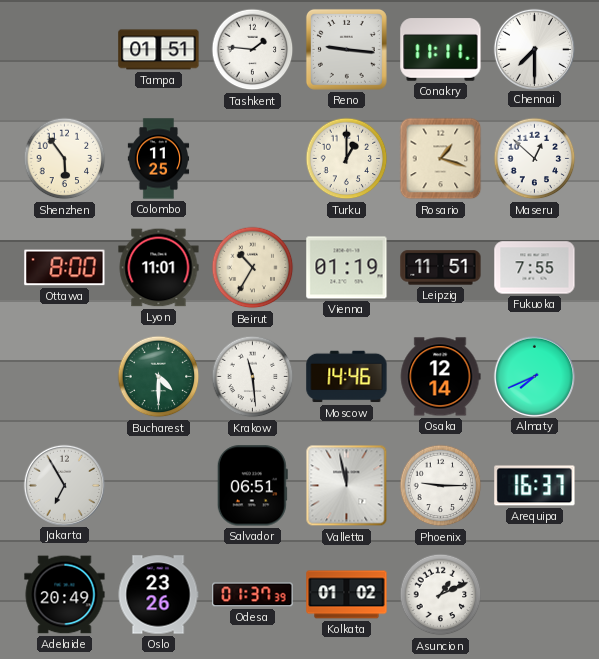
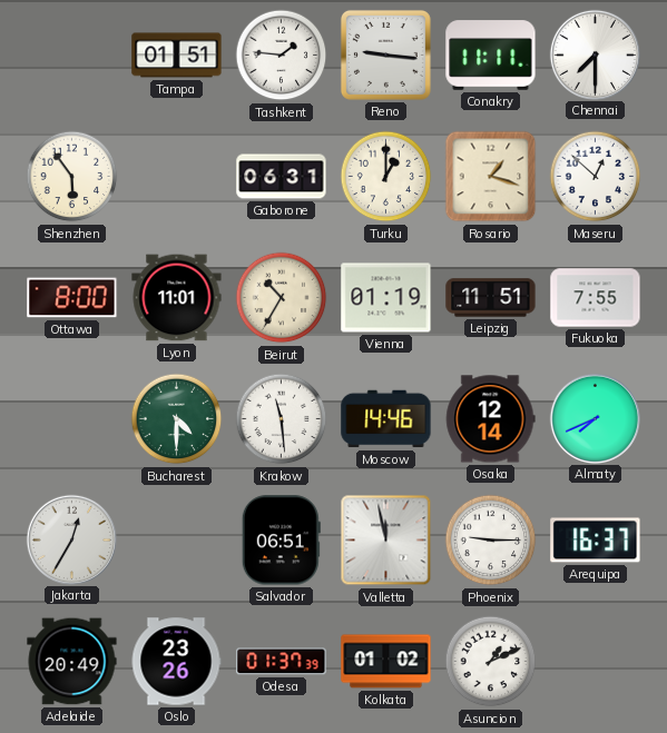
Colombo: 11:25 -> none (159, 159)
Gaborone: none -> 06:31 (282, 177)
Jakarta: 6:55 -> 12:35 (71, 539)
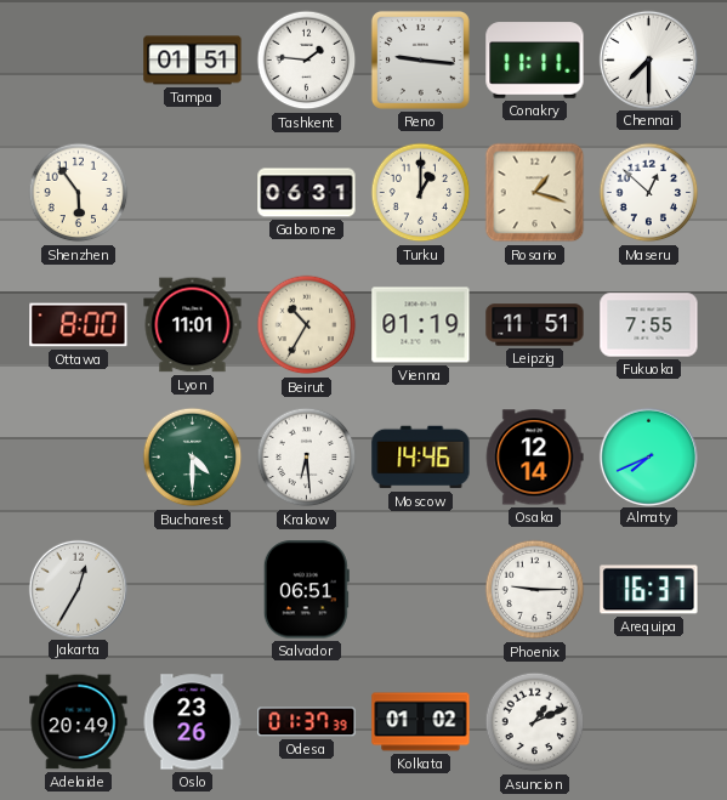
Krakow: 11:29 -> 6:29 (307, 458)
Valletta: 11:58 -> none (386, 541)
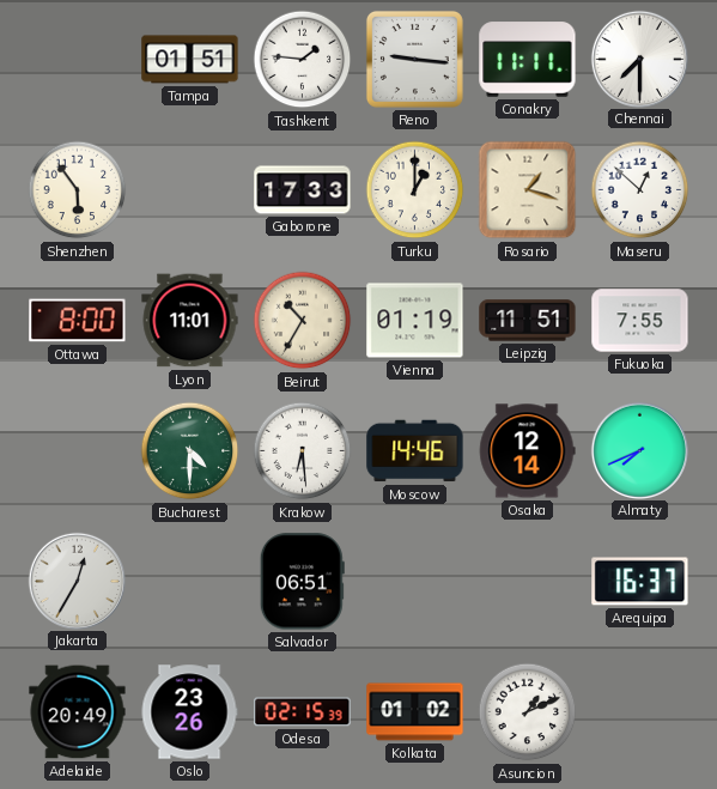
Gaborone: 06:31 -> 17:33 (303, 190)
Phoenix: 9:15 -> none (535, 590)
Odesa: 01:37 -> 02:15 (303, 712)
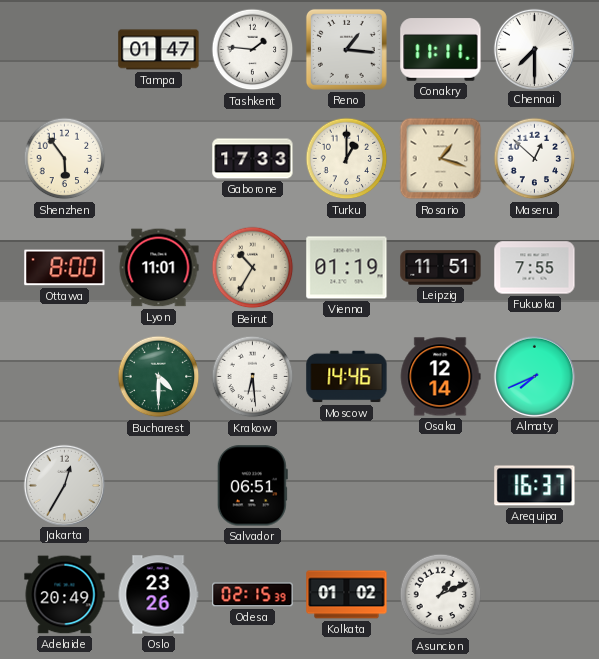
Tampa: 01:51 -> 01:47 (159, 50)
Reno: 9:16 -> 1:16 (346, 49)
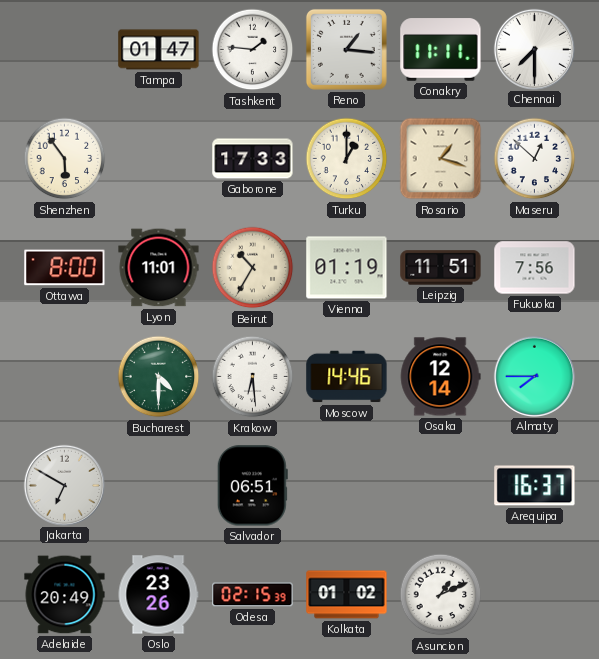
Fukuoka: 7:55 -> 7:56 (535, 268)
Almaty: 7:41 -> 7:45 (534, 376)
Jakarta: 12:35 -> 6:50 (64, 485)
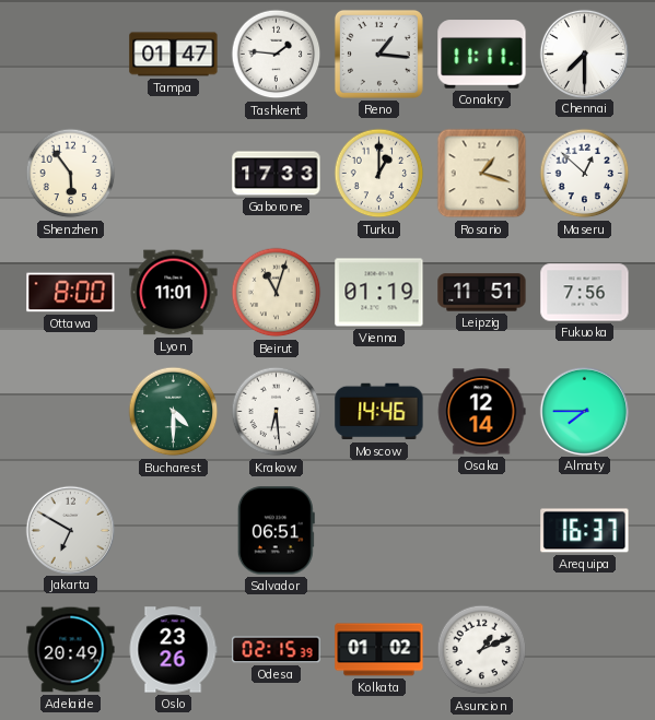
Beirut: 10:35 -> 11:03 (277, 293)
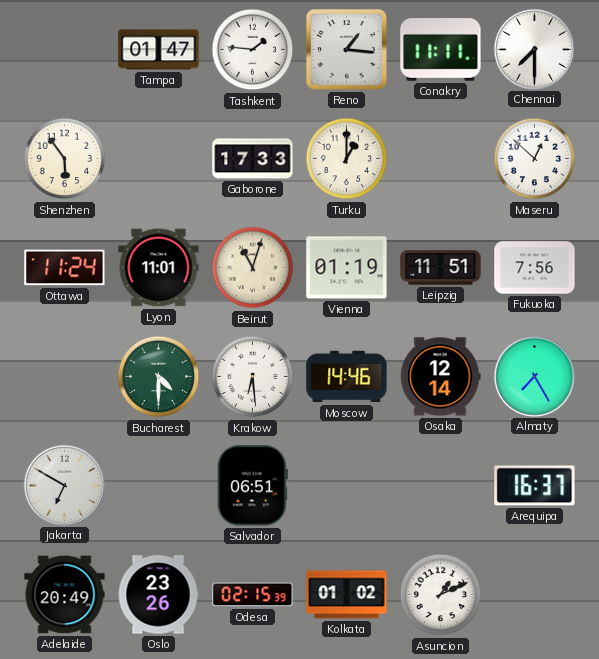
Rosario: 1:18 -> none (482, 174)
Ottawa: 8:00 -> 11:24 (65, 268)
Almaty: 7:45 -> 7:25 (534, 376)
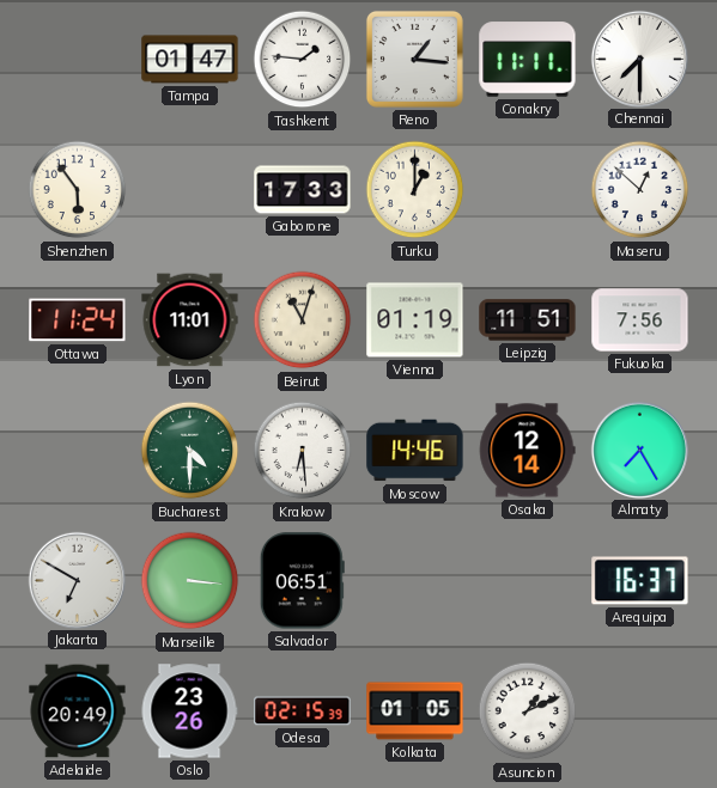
Marseille: none -> 3:16 (190, 581)
Kolkata: 01:02 -> 01:05 (415, 711)
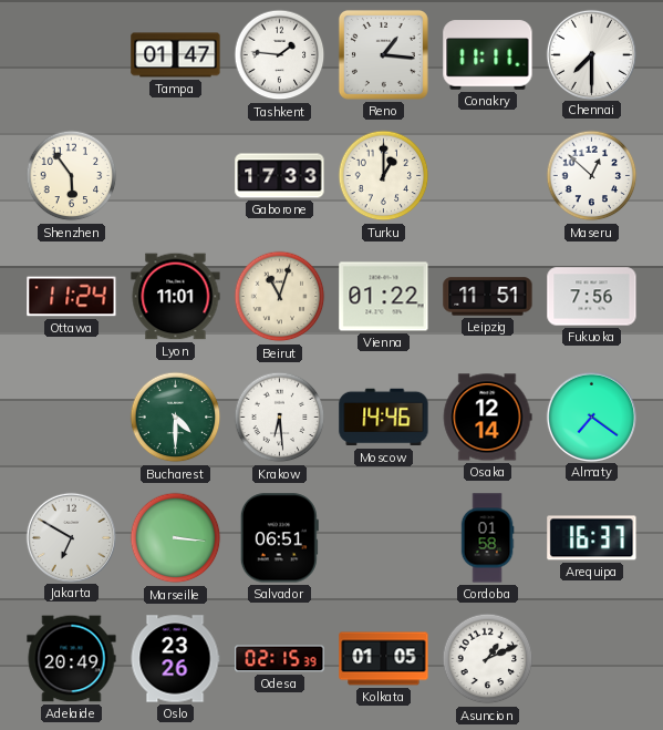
Vienna: 01:19 -> 01:22 (384, 297)
Almaty: 7:25 -> 7:21 (591, 417)
Cordoba: none -> 01:58 (487, 538)
